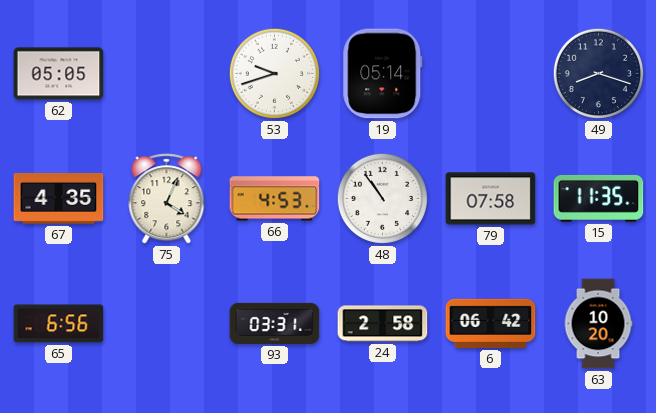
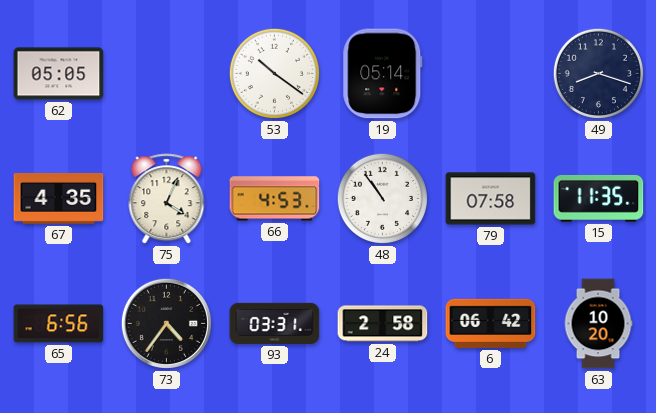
53: 9:42 -> 10:21 (274, 73)
73: none -> 4:36 (166, 323)
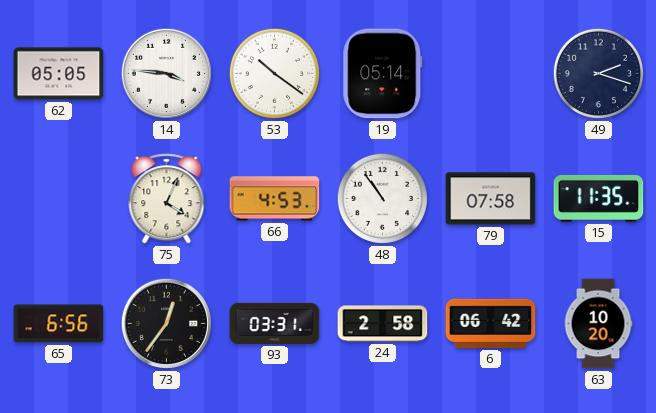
14: none -> 3:46 (166, 73)
49: 8:18 -> 2:18 (598, 73)
67: 4:35 -> none (59, 198)
73: 4:36 -> 12:36 (166, 323)
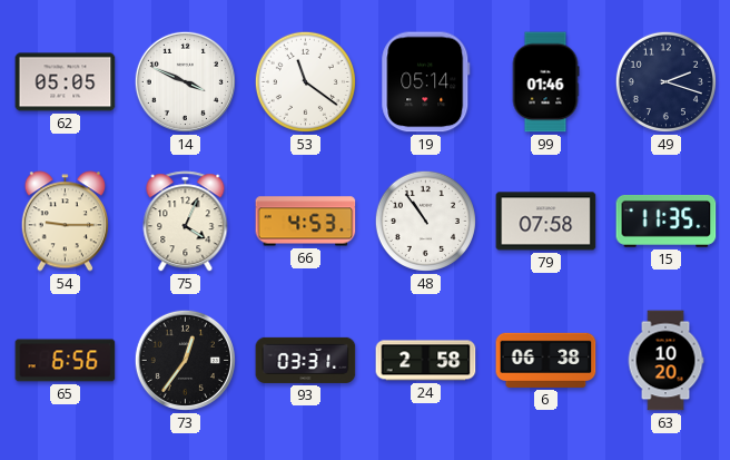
14: 3:46 -> 3:49 (185, 81)
53: 10:21 -> 11:21 (305, 81)
99: none -> 01:46 (545, 82)
54: none -> 9:15 (65, 222)
6: 06:42 -> 06:38 (546, 360)
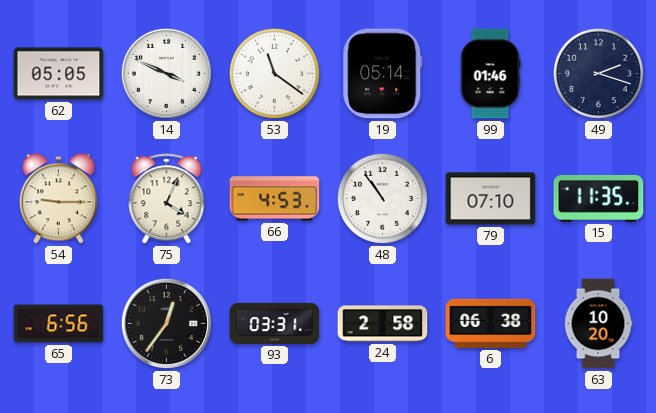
79: 07:58 -> 07:10 (491, 199)
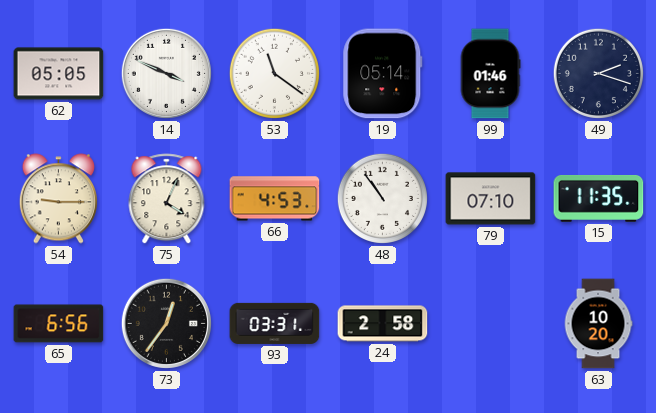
6: 06:38 -> none (491, 323)
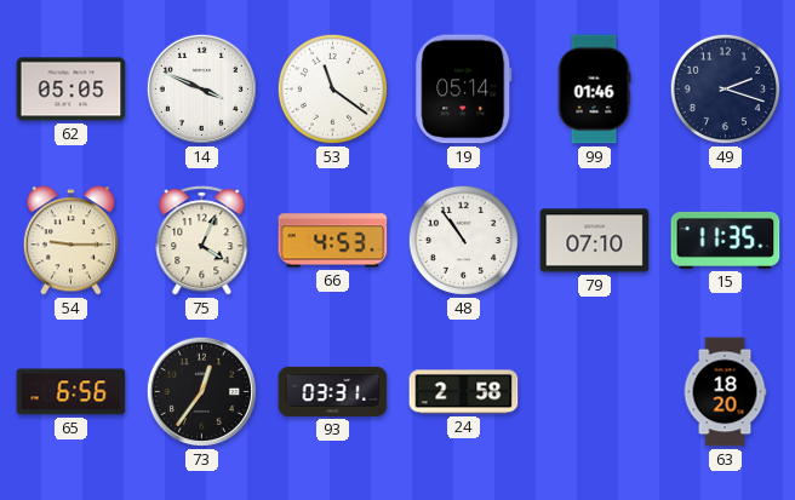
63: 10:20 -> 18:20 (725, 392)
